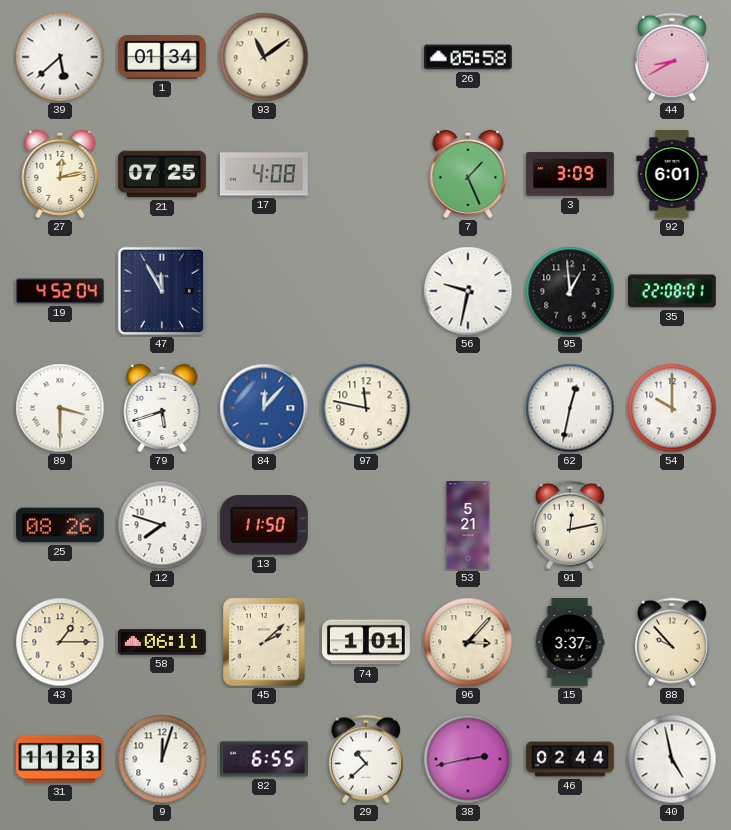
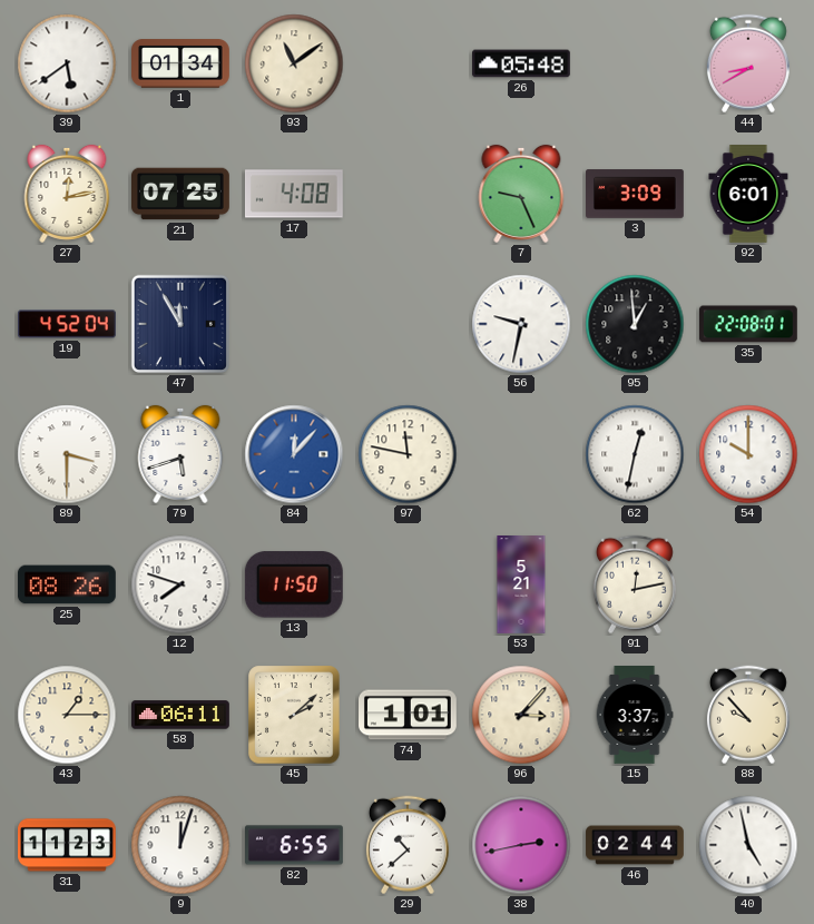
39: 5:38 -> 5:39 (67, 63)
26: 05:58 -> 05:48 (522, 63)
7: 1:26 -> 9:26 (521, 194)
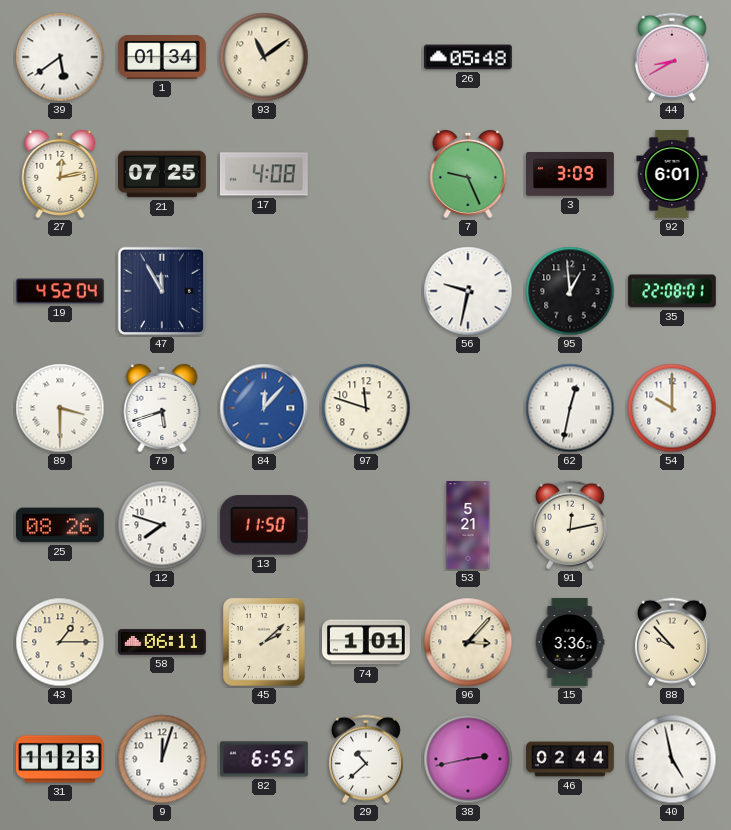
97: 11:47 -> 11:48 (366, 408)
15: 3:37 -> 3:36 (570, 643)
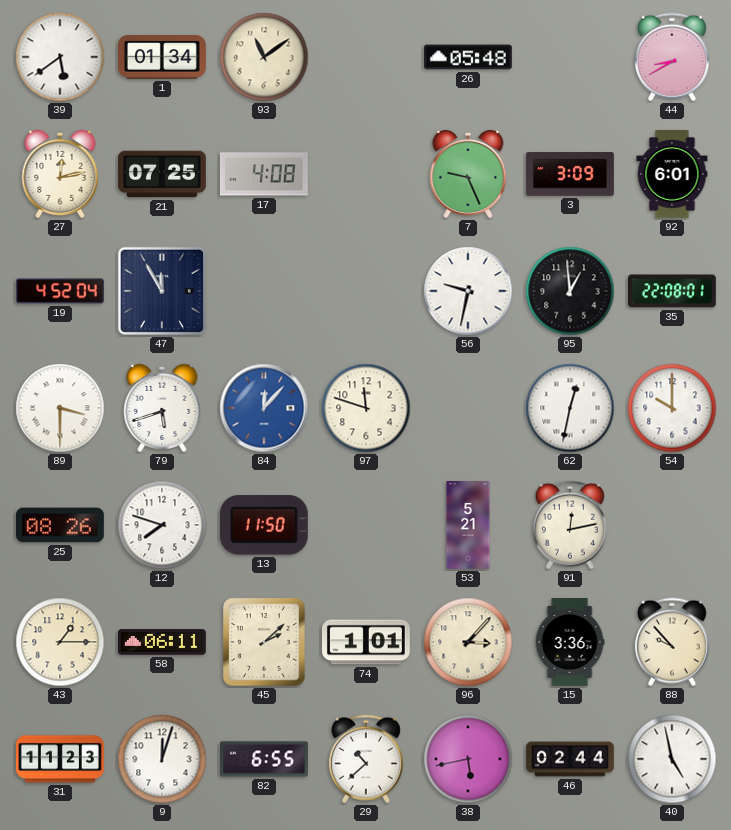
38: 2:43 -> 5:43 (468, 759)
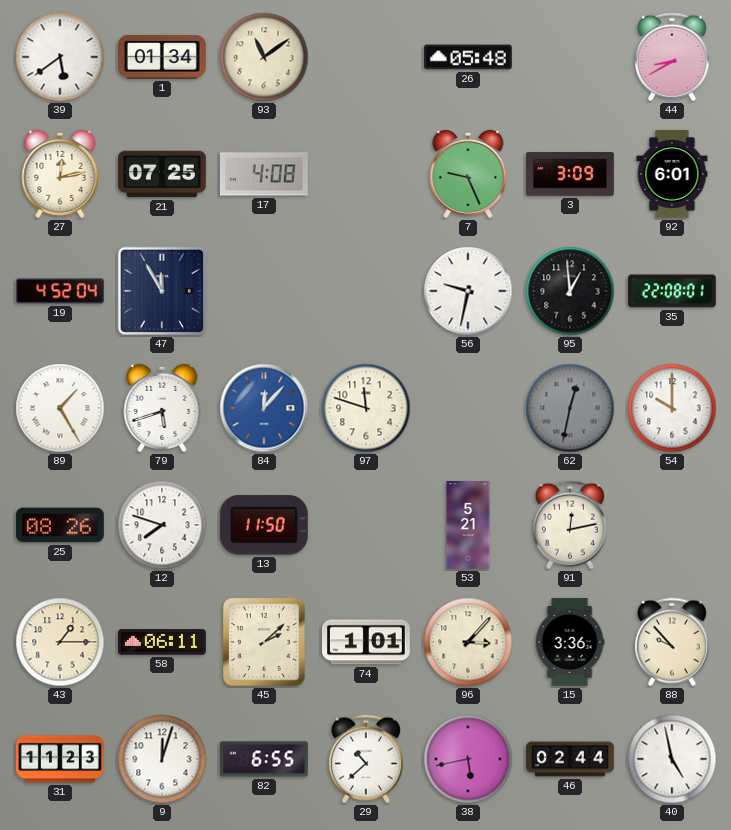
89: 3:30 -> 1:25 (60, 408)
62 dial: white -> grey (570, 408)
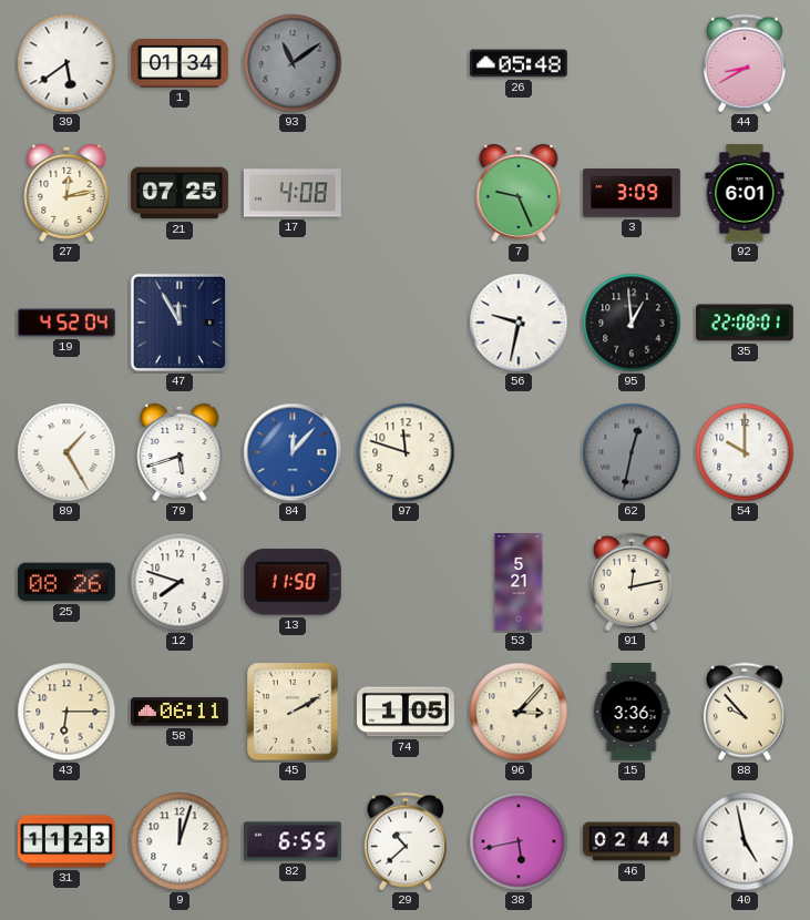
93 dial: cream -> grey (293, 63)
43: 1:15 -> 6:15 (66, 712)
45: 2:08 -> 2:10 (293, 712)
74: 1:01 -> 1:05 (407, 712)
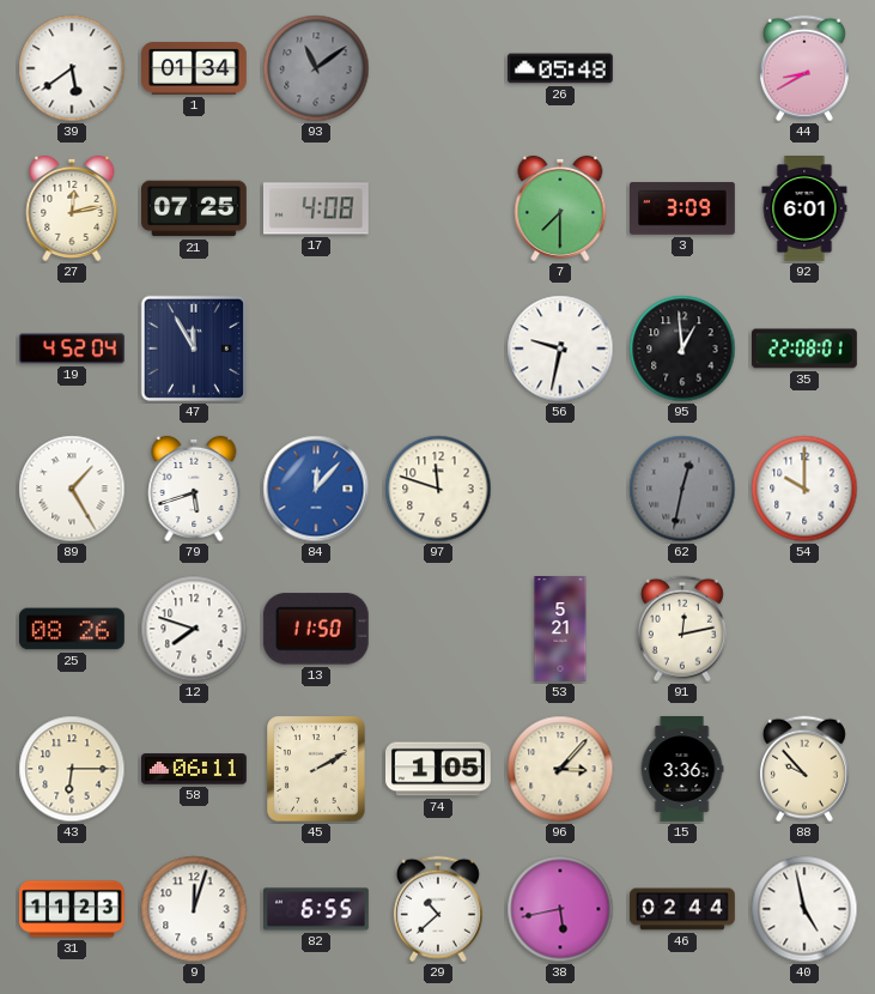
7: 9:26 -> 7:30 (560, 208)
